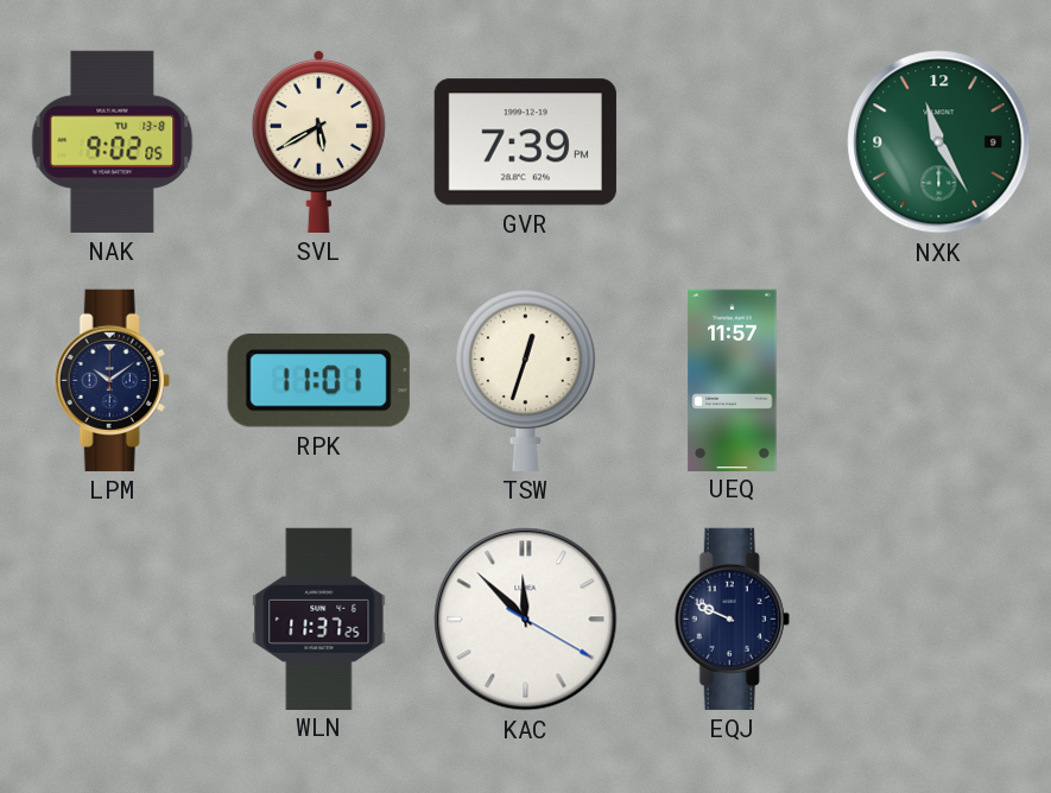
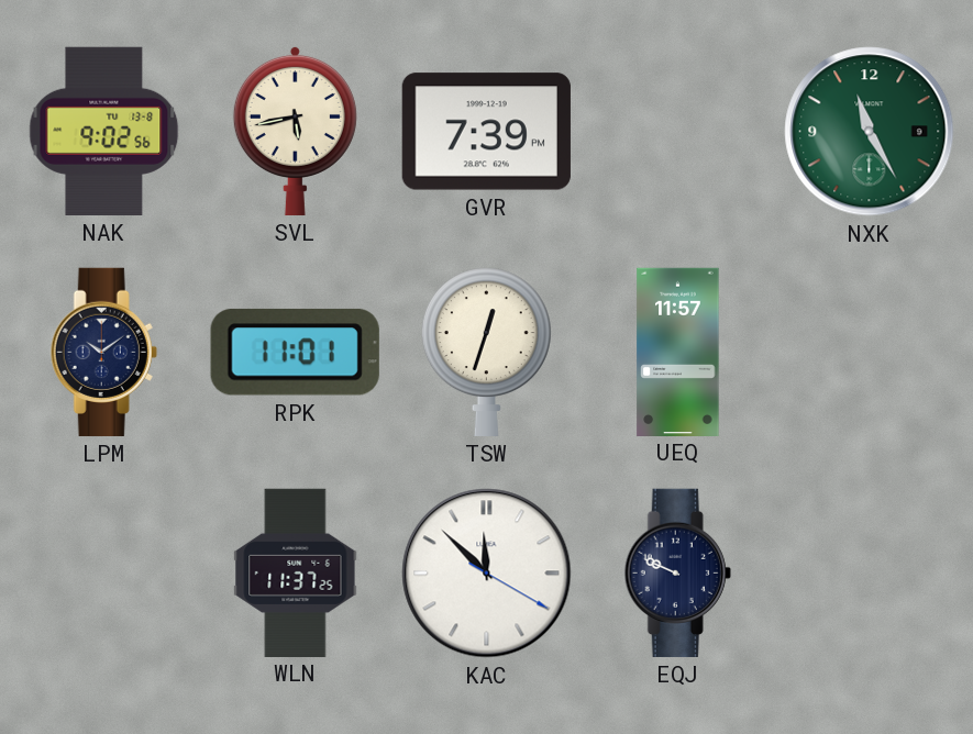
NAK: 9:02:05 -> 9:02:56 (104, 131)
SVL: 5:40 -> 5:43 (295, 131)
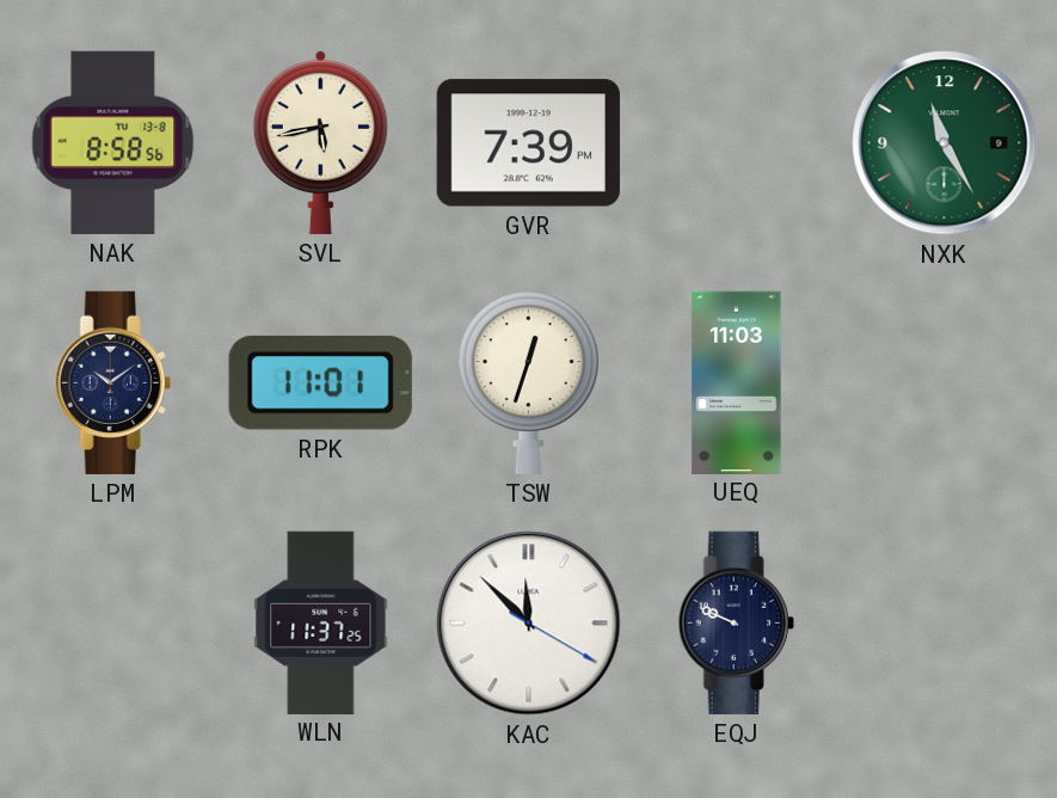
NAK: 9:02 -> 8:58 (113, 142)
UEQ: 11:57 -> 11:03 (737, 382)
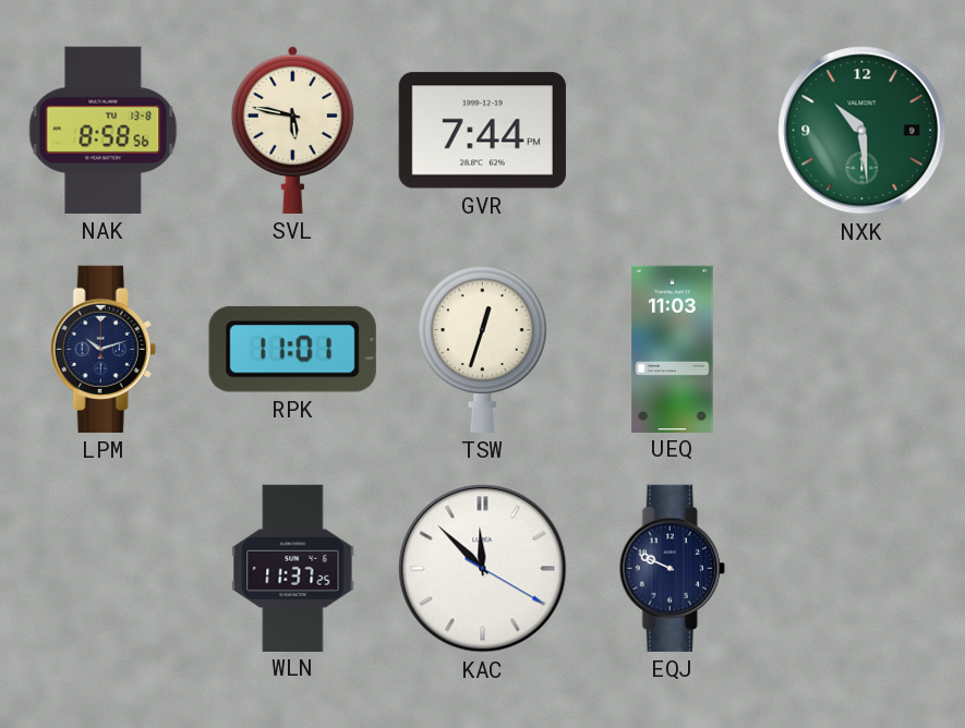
SVL: 5:43 -> 5:47 (292, 130)
GVR: 7:39 -> 7:44 (482, 131)
NXK: 11:25 -> 10:29 (863, 131)
LPM: 10:09 -> 10:12 (102, 349)
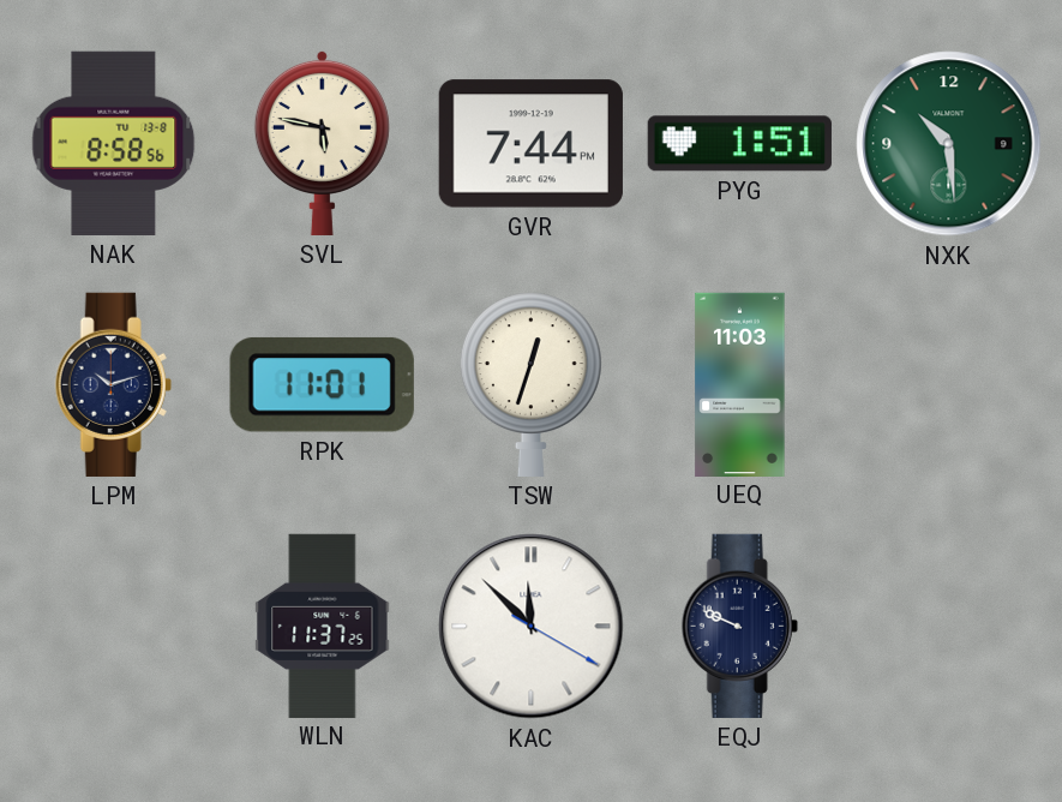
PYG: none -> 1:51 (739, 144)
